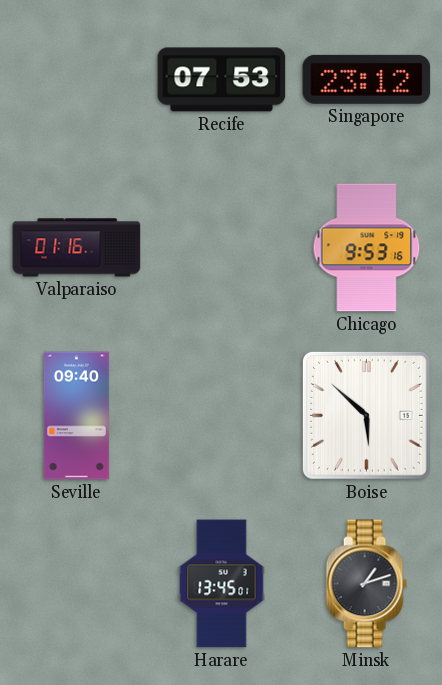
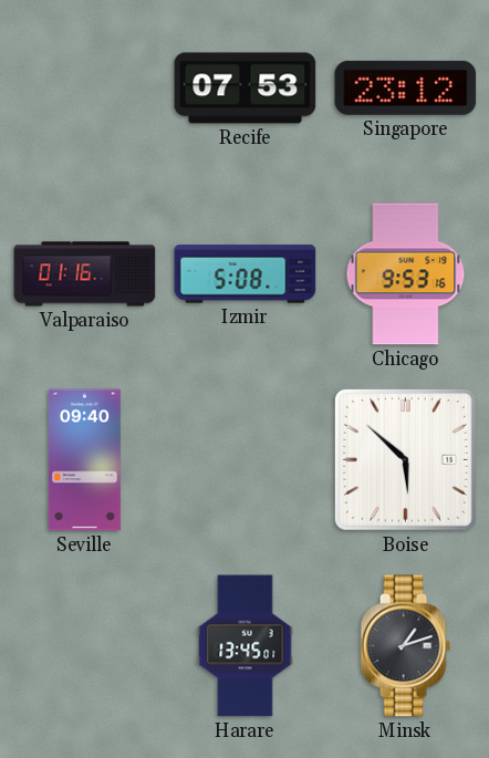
Izmir: none -> 5:08 (246, 274)
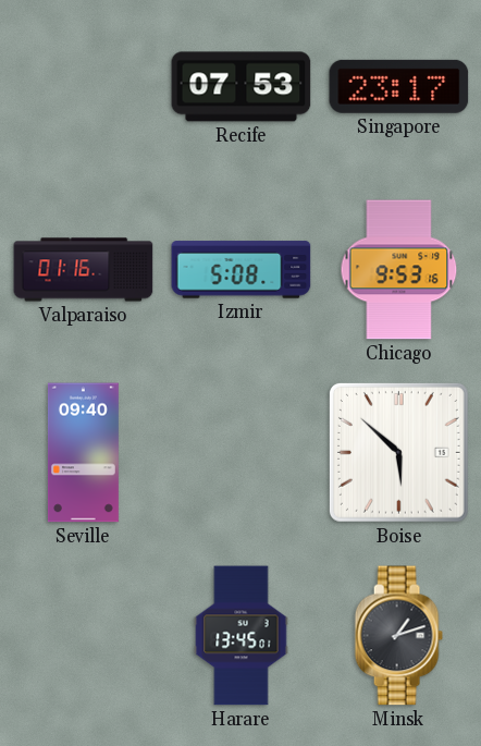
Singapore: 23:12 -> 23:17 (399, 86)
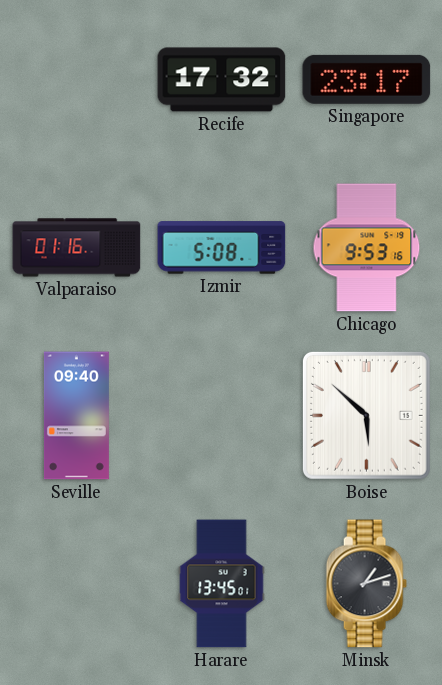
Recife: 07:53 -> 17:32 (222, 80)
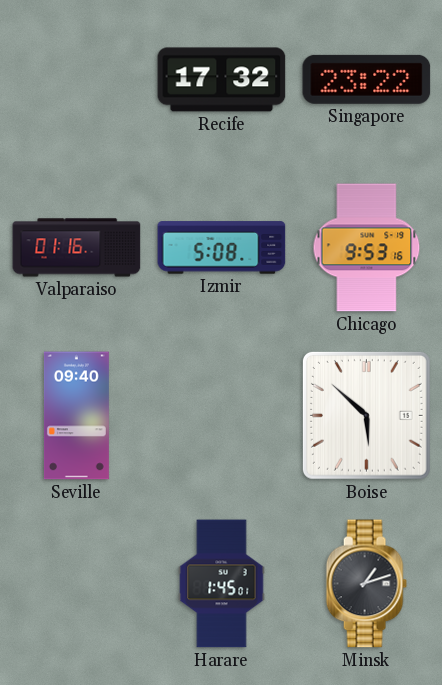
Singapore: 23:17 -> 23:22 (367, 79)
Harare: 13:45 -> 1:45 (222, 584)
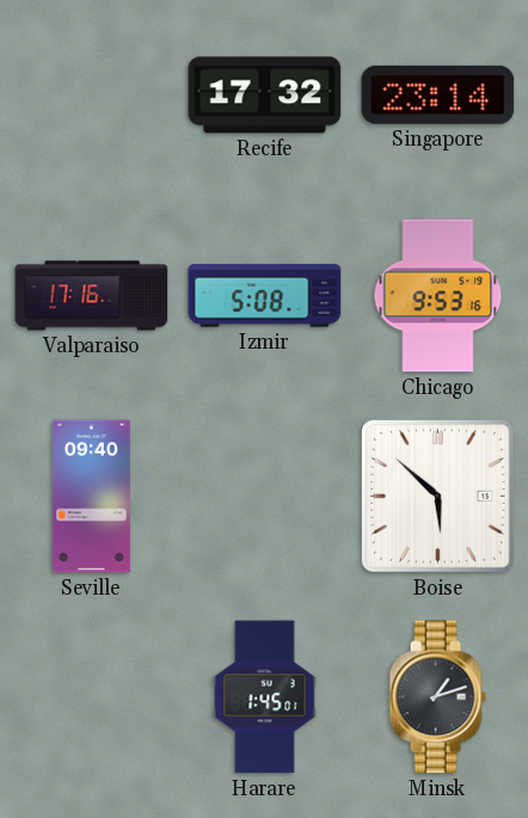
Singapore: 23:22 -> 23:14 (438, 94)
Valparaiso: 01:16 -> 17:16 (92, 296)
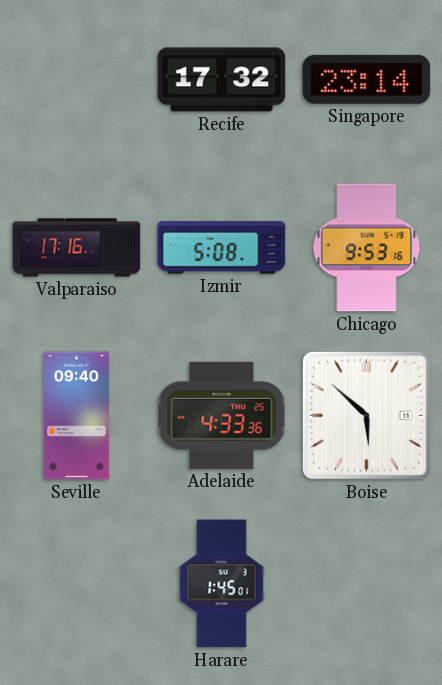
Adelaide: none -> 4:33 (222, 415)
Minsk: 1:12 -> none (437, 697)
